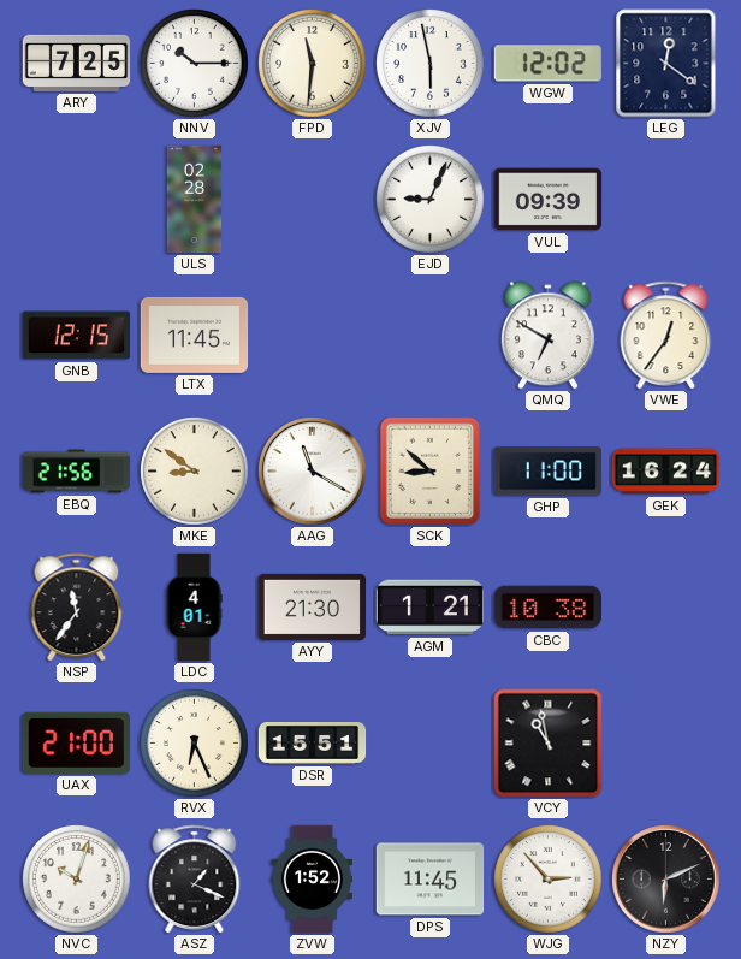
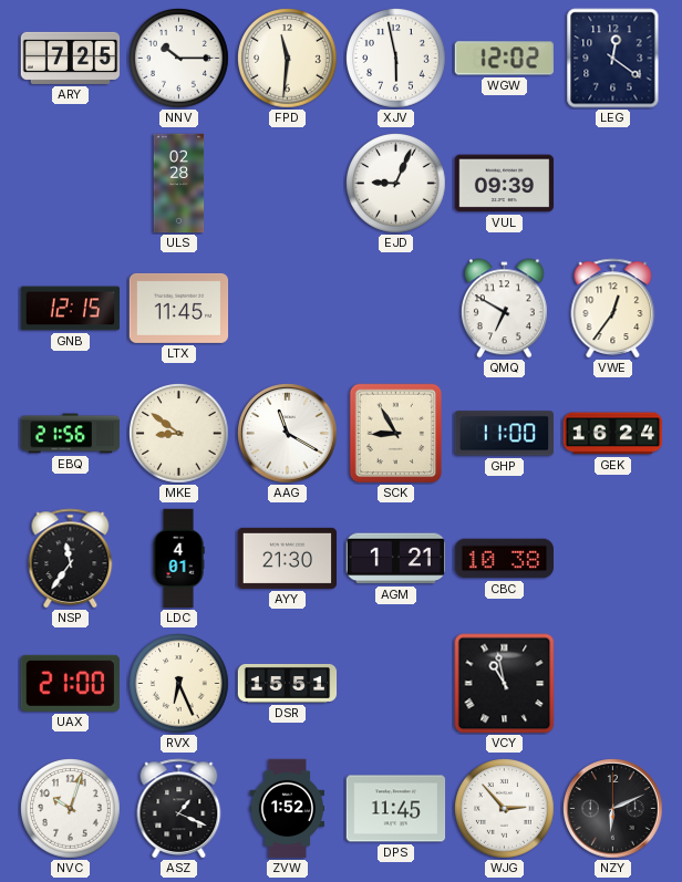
SCK: 8:52 -> 8:55 (395, 434)
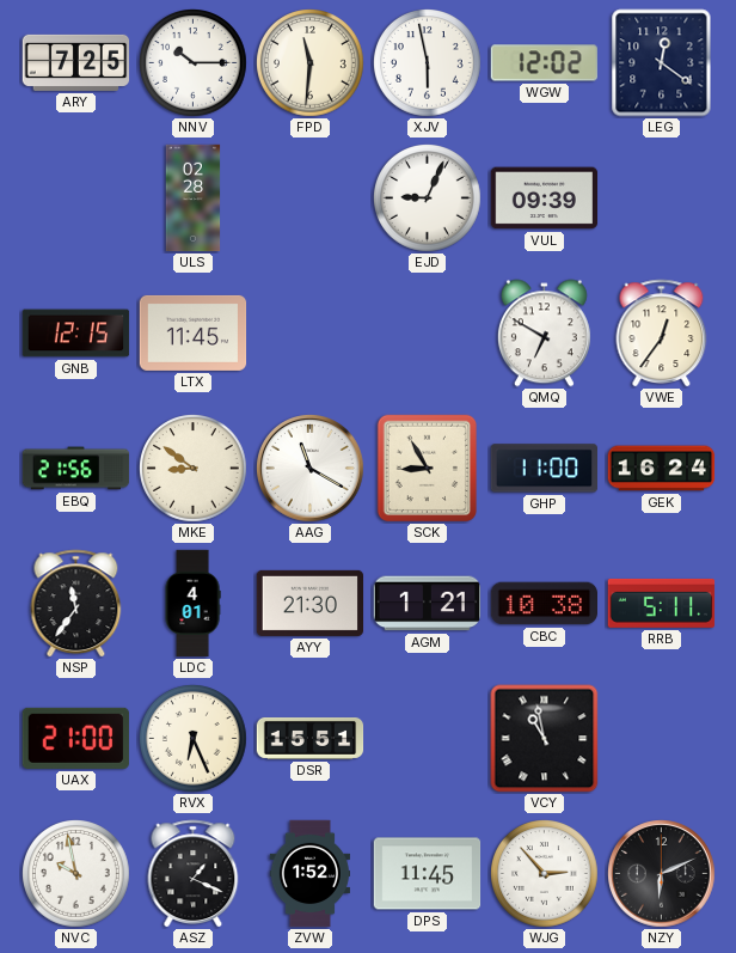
RRB: none -> 5:11 (662, 603)
NVC: 10:03 -> 9:58 (76, 874)
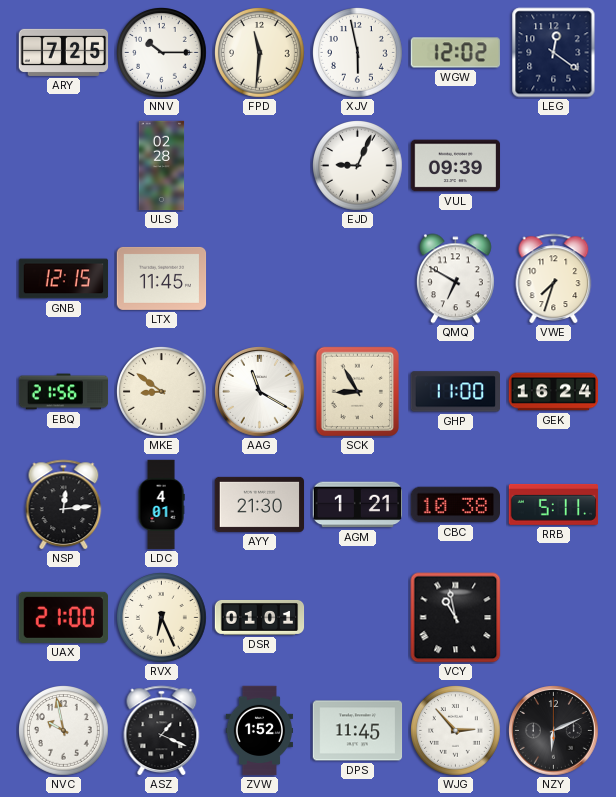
VWE: 12:36 -> 7:33 (554, 279)
NSP: 11:36 -> 12:14 (64, 505)
DSR: 15:51 -> 01:01 (260, 618)
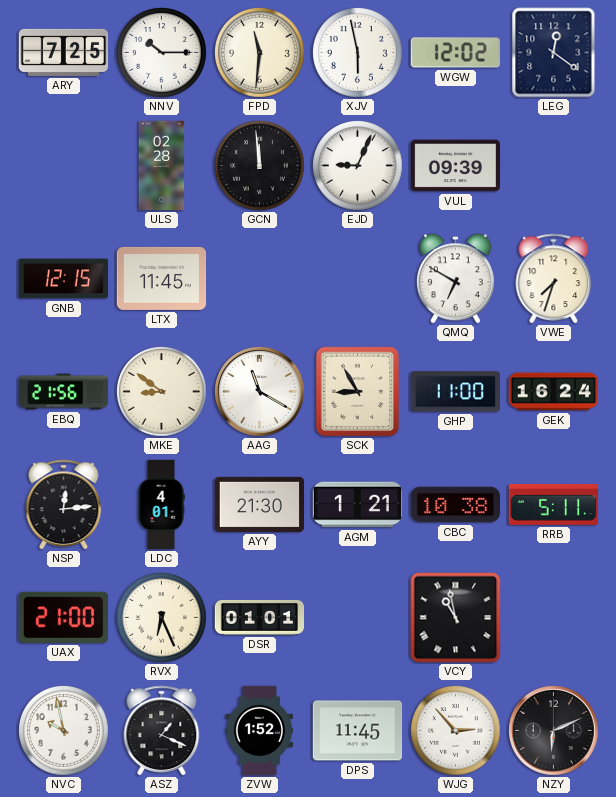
GCN: none -> 11:59 (260, 166)
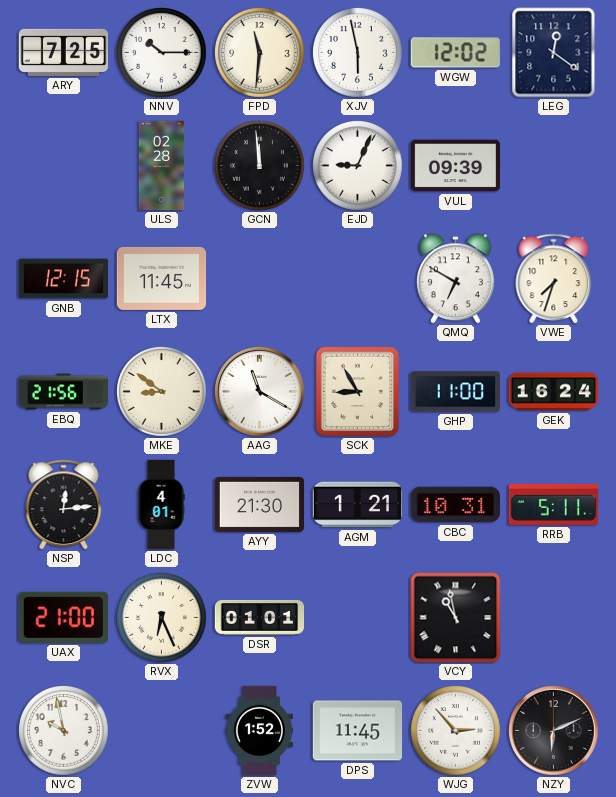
CBC: 10:38 -> 10:31 (456, 505)
ASZ: 1:19 -> none (162, 731)
